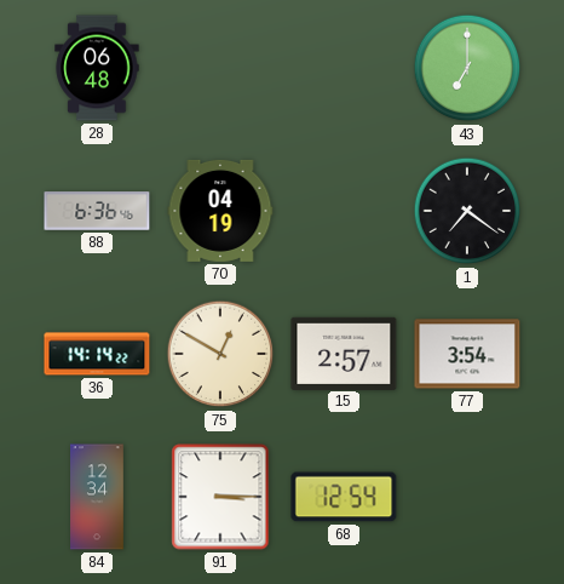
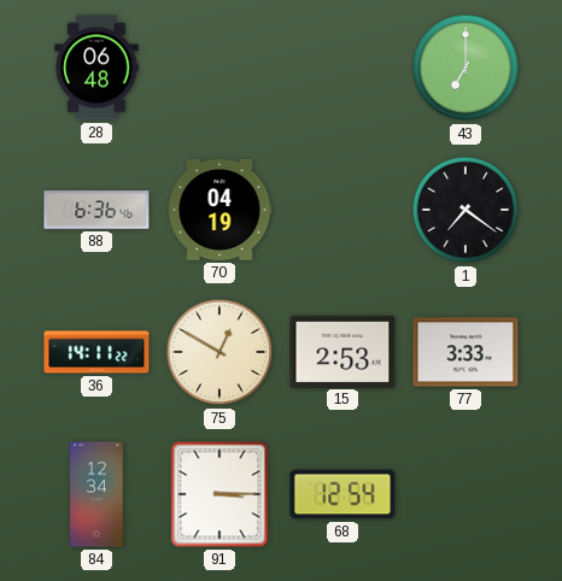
36: 14:14 -> 14:11 (96, 352)
15: 2:57 -> 2:53 (343, 351)
77: 3:54 -> 3:33 (466, 352)
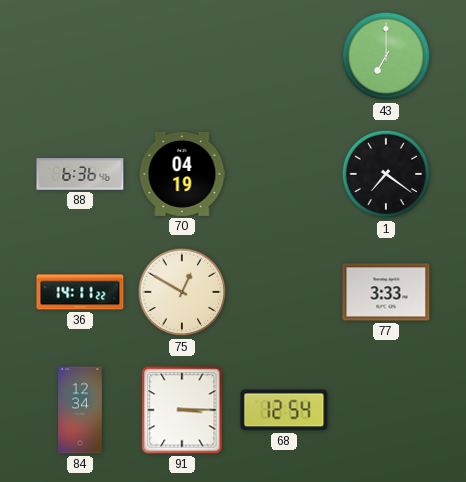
28: 06:48 -> none (96, 68)
15: 2:53 -> none (343, 351)
